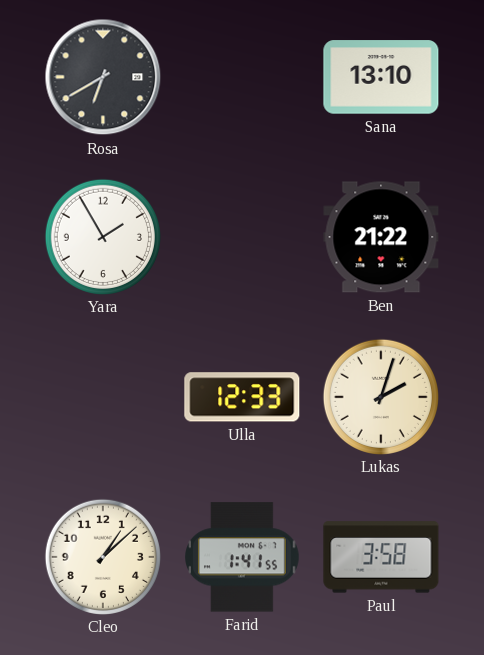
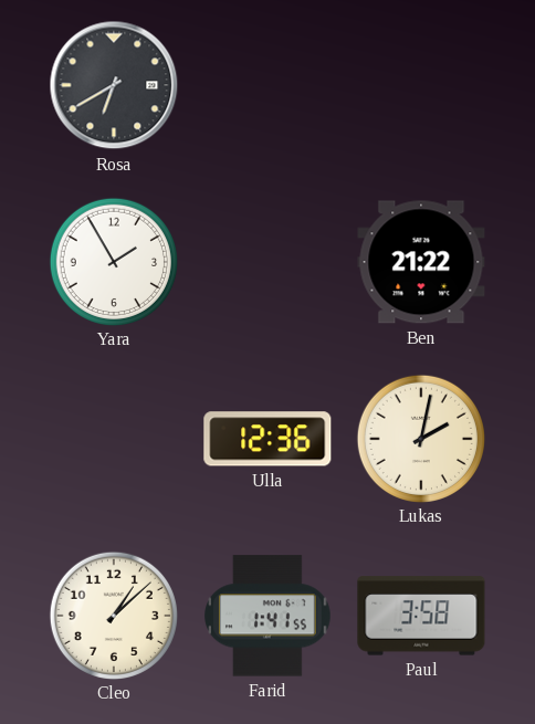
Sana: 13:10 -> none (381, 77)
Ulla: 12:33 -> 12:36 (267, 439)
Lukas: 2:03 -> 2:02 (420, 438)
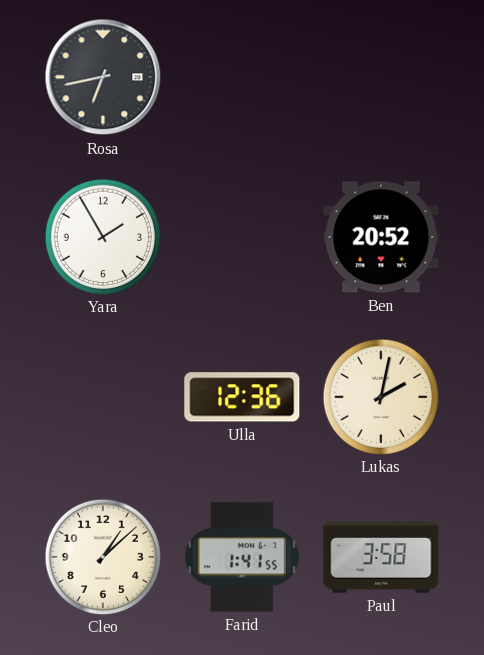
Rosa: 6:40 -> 6:43 (103, 77)
Ben: 21:22 -> 20:52 (381, 237)
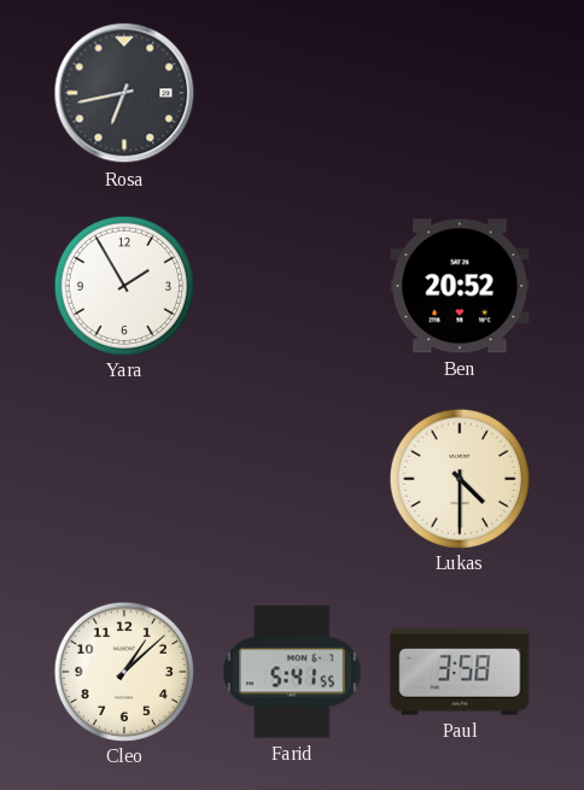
Ulla: 12:36 -> none (242, 397)
Lukas: 2:02 -> 4:30 (459, 478)
Farid: 1:41 -> 5:41 (293, 672)
